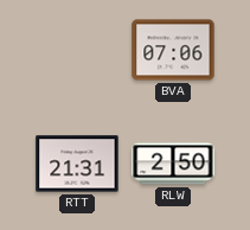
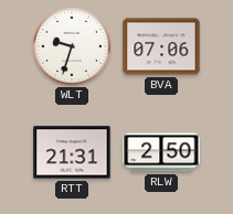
WLT: none -> 9:33 (72, 46)
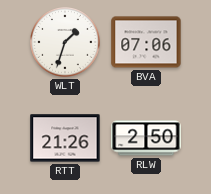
WLT: 9:33 -> 1:33 (65, 42)
RTT: 21:31 -> 21:26 (65, 138)
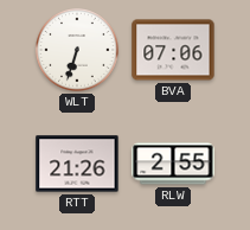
WLT: 1:33 -> 6:33 (77, 50)
RLW: 2:50 -> 2:55 (173, 164)
